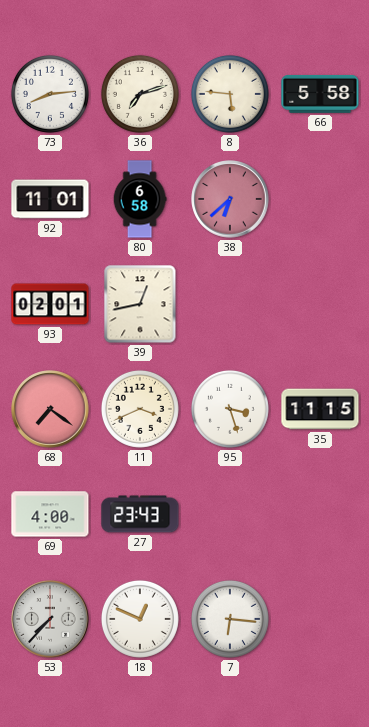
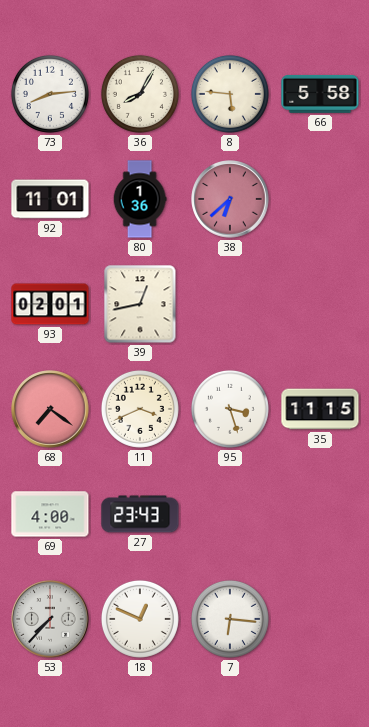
36: 7:12 -> 8:05 (140, 94)
80: 6:58 -> 1:36 (140, 199)
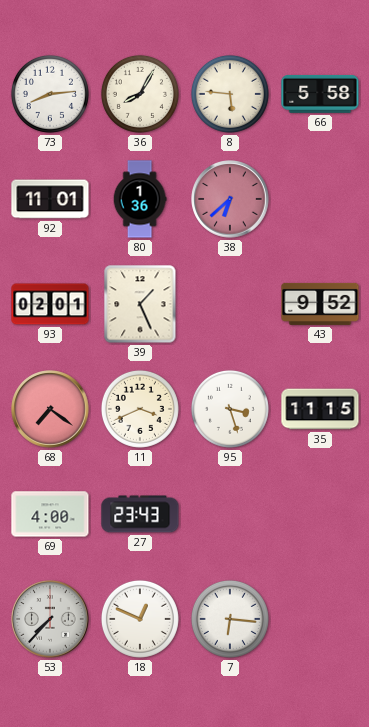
39: 12:43 -> 1:26 (140, 304)
43: none -> 9:52 (320, 304)
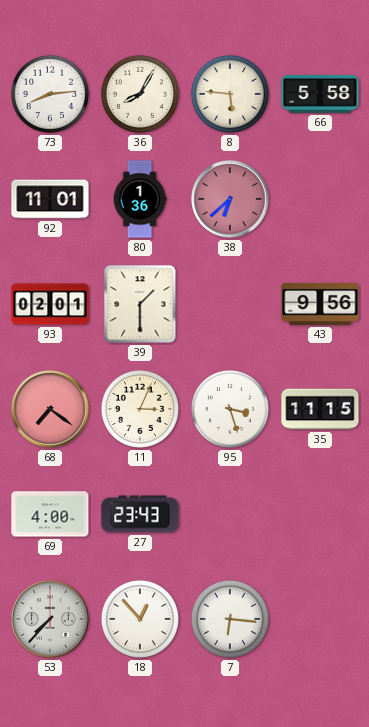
39: 1:26 -> 1:30 (140, 304)
43: 9:52 -> 9:56 (320, 304)
11: 3:41 -> 3:04 (140, 409)
18: 12:49 -> 12:53 (140, 619)
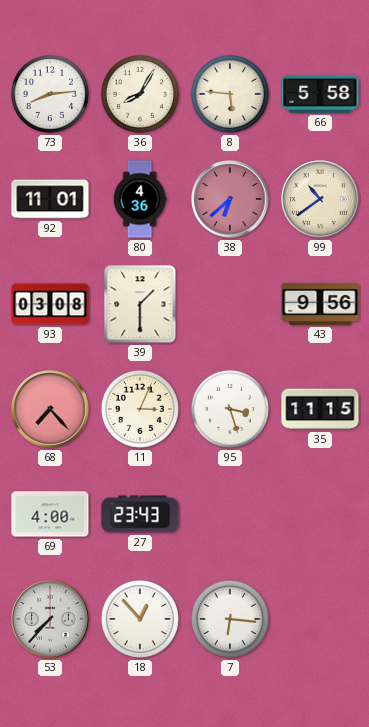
80: 1:36 -> 4:36 (140, 199)
99: none -> 10:39 (320, 199)
93: 02:01 -> 03:08 (50, 304)
68: 7:21 -> 7:23 (50, 409)
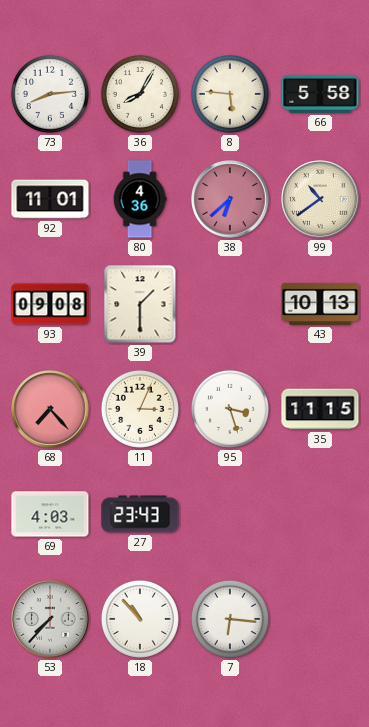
93: 03:08 -> 09:08 (50, 304)
43: 9:56 -> 10:13 (320, 304)
69: 4:00 -> 4:03 (50, 514)
18: 12:53 -> 10:53 (140, 619)
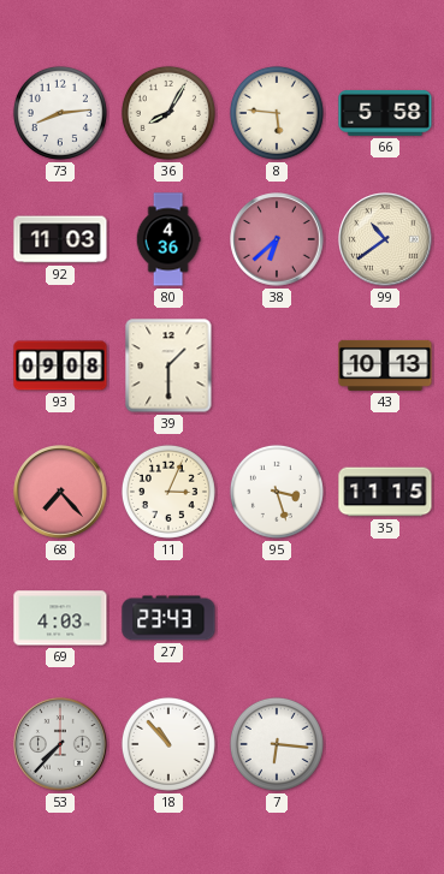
92: 11:01 -> 11:03 (60, 239)
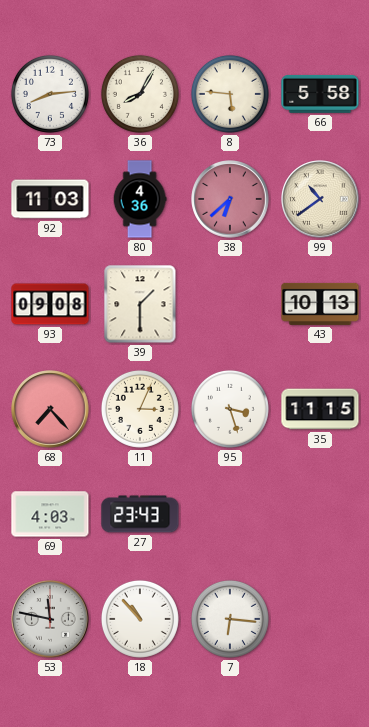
53: 7:37 -> 11:47 (50, 619)
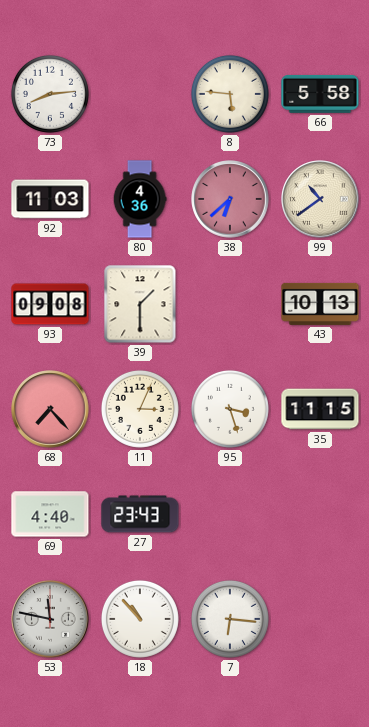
36: 8:05 -> none (140, 94)
69: 4:03 -> 4:40 (50, 514)
